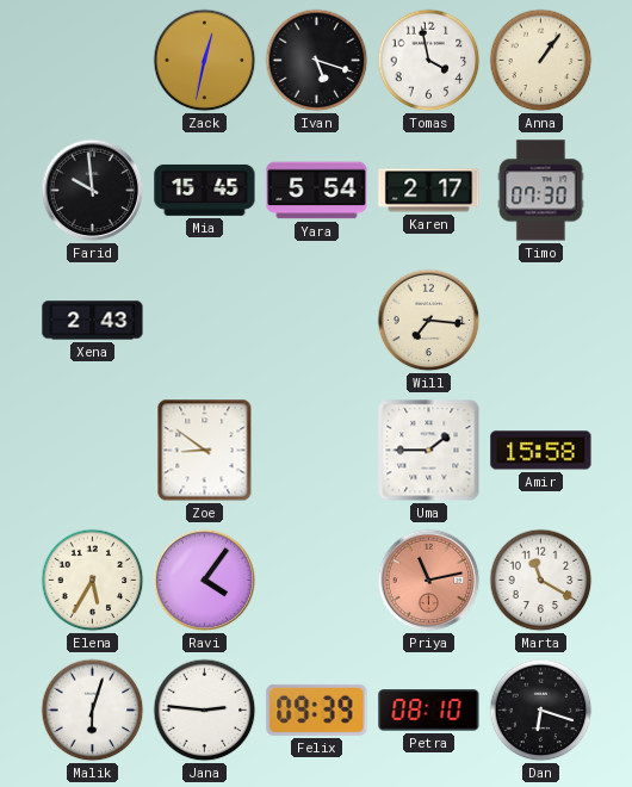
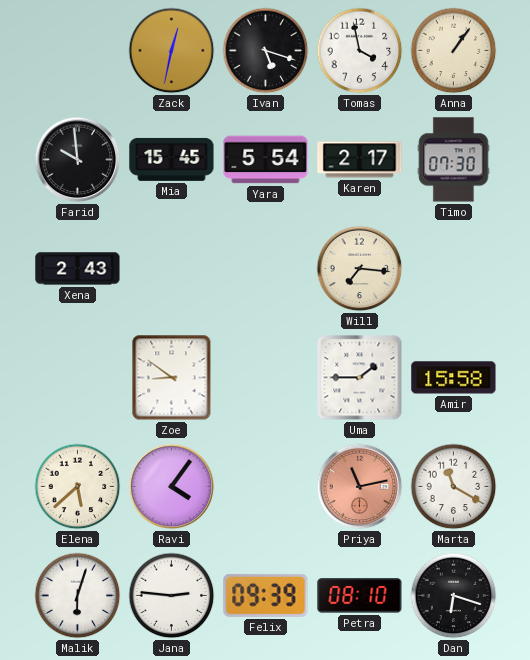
Elena: 5:35 -> 5:38 (78, 487)
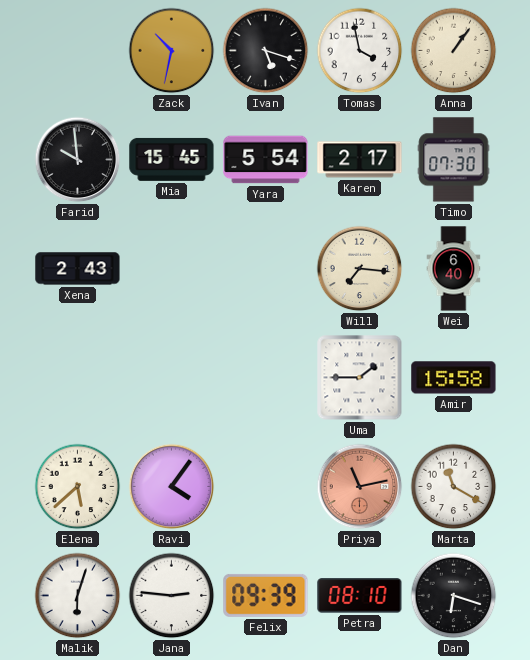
Zack: 12:32 -> 10:32 (172, 51)
Wei: none -> 6:40 (454, 269)
Zoe: 8:51 -> none (172, 378)
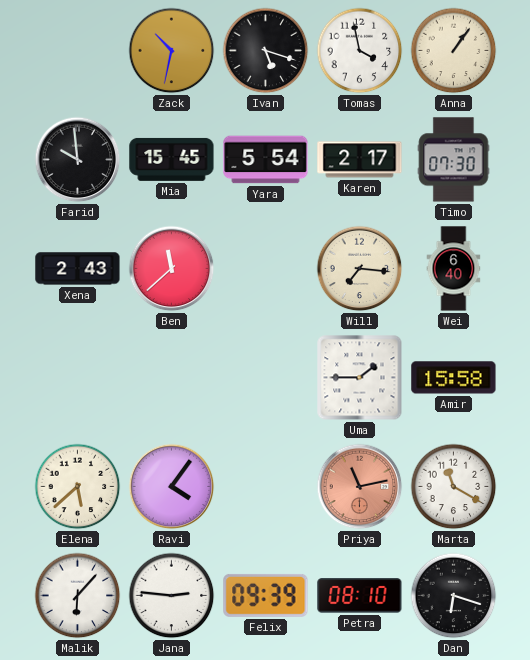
Ben: none -> 11:38 (172, 269)
Malik: 6:03 -> 6:07 (78, 596)
